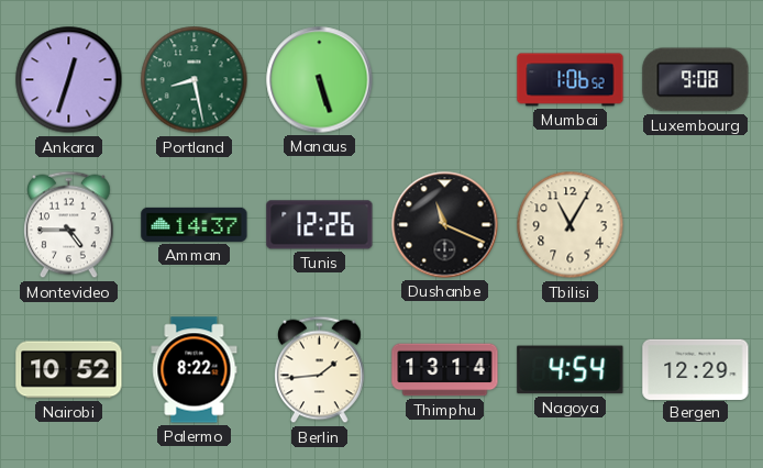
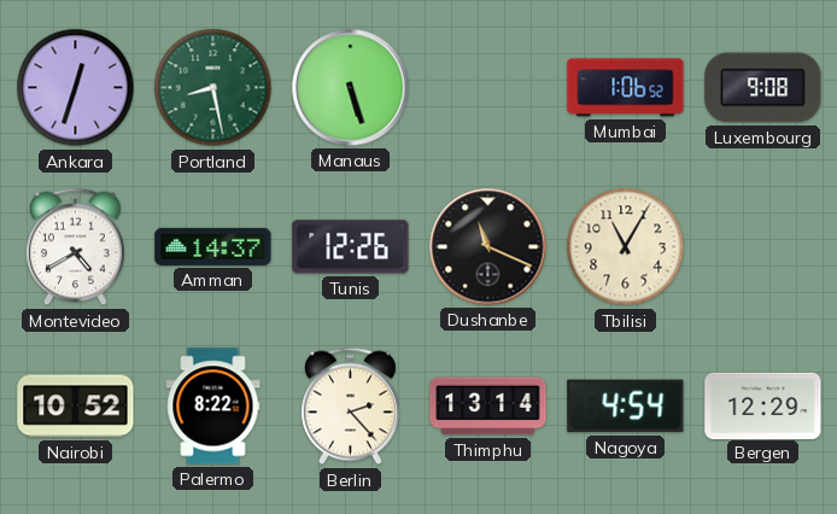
Montevideo: 4:45 -> 4:40 (76, 247)
Berlin: 1:44 -> 2:23 (351, 407)
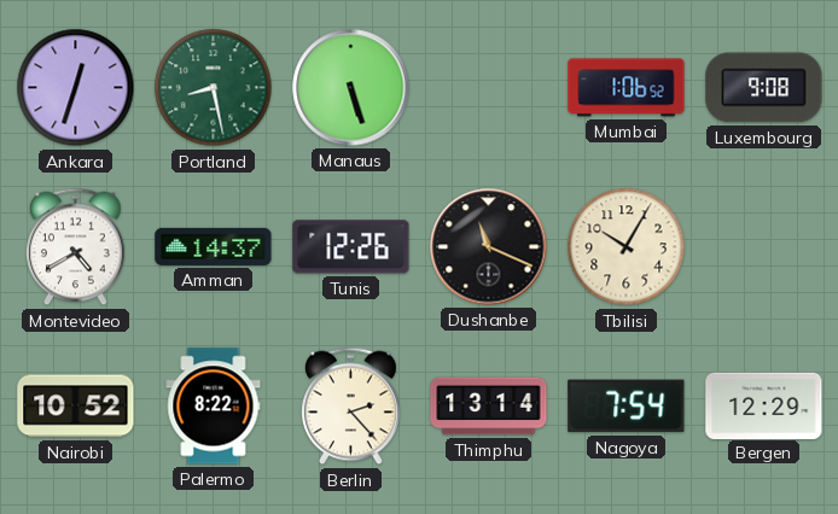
Tbilisi: 11:05 -> 10:05 (627, 247)
Nagoya: 4:54 -> 7:54 (627, 407)
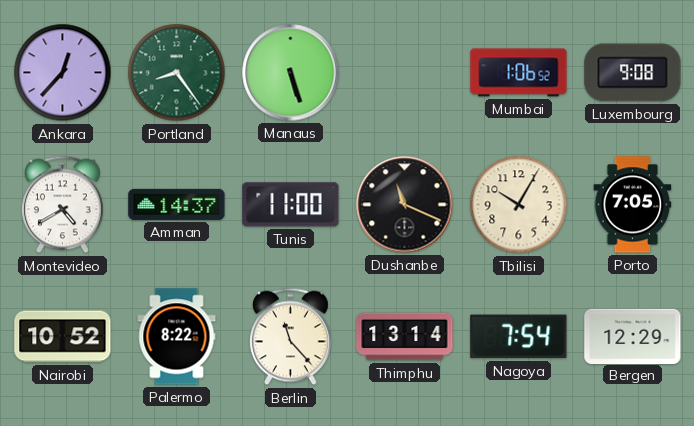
Ankara: 12:33 -> 12:37 (63, 73)
Portland: 8:28 -> 8:24 (177, 73)
Tunis: 12:26 -> 11:00 (291, 205)
Porto: none -> 7:05 (633, 205)
Berlin: 2:23 -> 11:23 (291, 337)
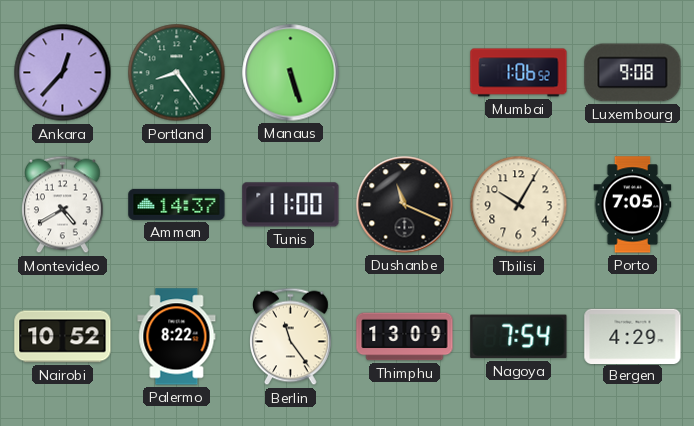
Berlin: 11:23 -> 11:24 (291, 337)
Thimphu: 13:14 -> 13:09 (405, 337)
Bergen: 12:29 -> 4:29 (633, 336)
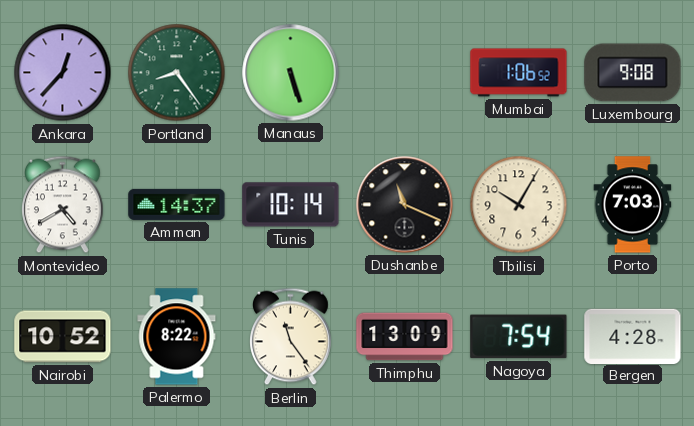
Tunis: 11:00 -> 10:14 (291, 205)
Porto: 7:05 -> 7:03 (633, 205)
Bergen: 4:29 -> 4:28 (633, 336)
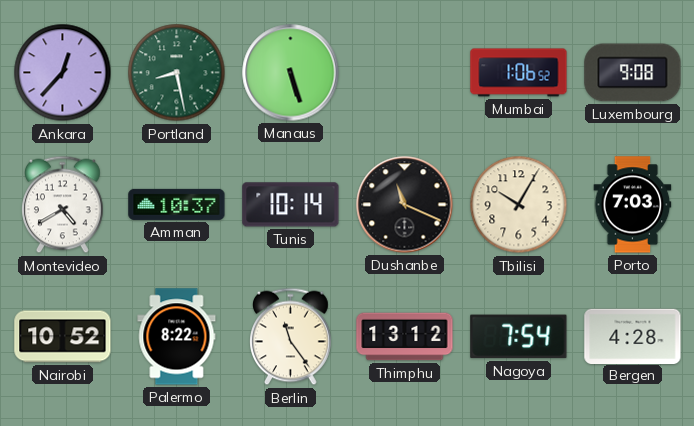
Portland: 8:24 -> 8:28 (177, 73)
Amman: 14:37 -> 10:37 (177, 204)
Thimphu: 13:09 -> 13:12 (405, 337)
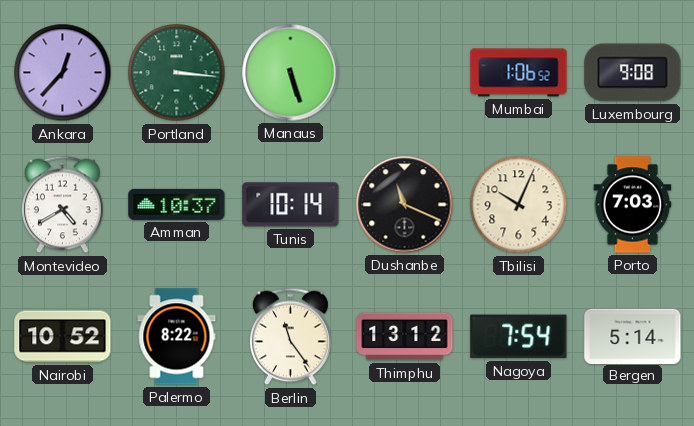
Portland: 8:28 -> 3:16 (177, 73)
Tbilisi: 10:05 -> 10:04 (519, 205)
Bergen: 4:28 -> 5:14 (633, 336)
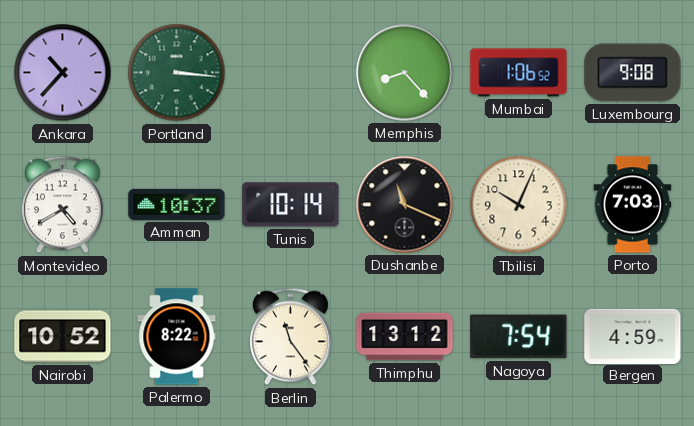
Ankara: 12:37 -> 10:37 (63, 73)
Manaus: 5:27 -> none (291, 73)
Memphis: none -> 8:23 (405, 73)
Bergen: 5:14 -> 4:59 (633, 336)
